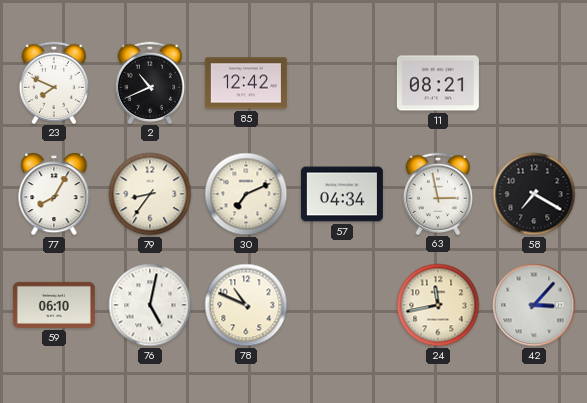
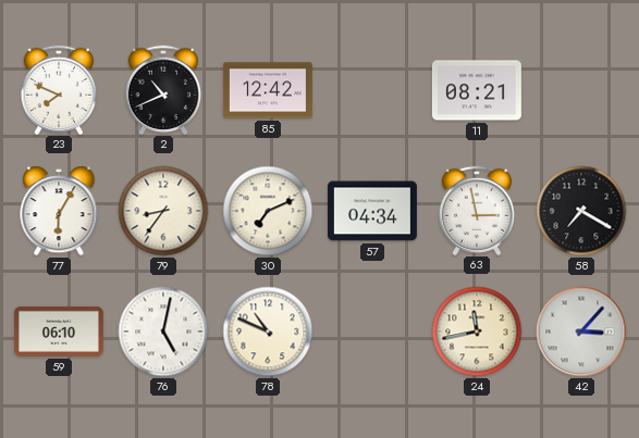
77: 8:05 -> 6:05 (59, 211)
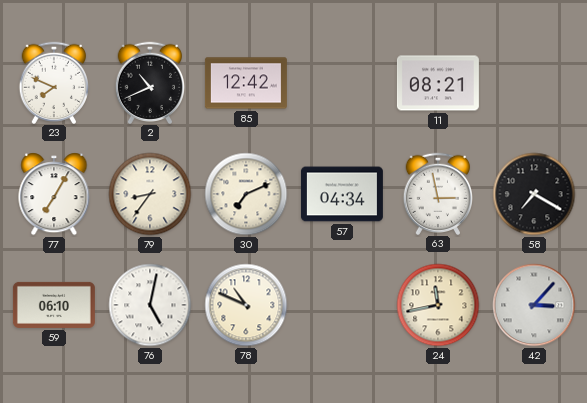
77: 6:05 -> 7:05 (54, 194)
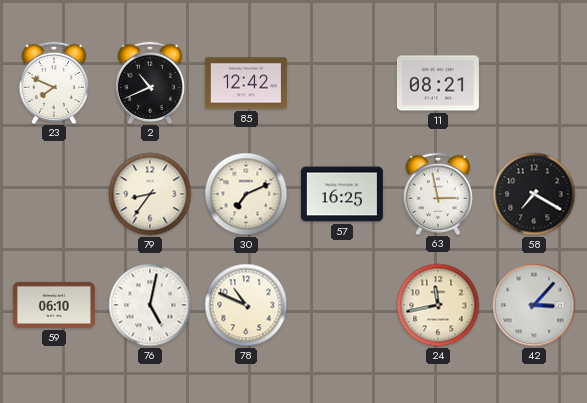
77: 7:05 -> none (54, 194)
57: 04:34 -> 16:25 (342, 194)
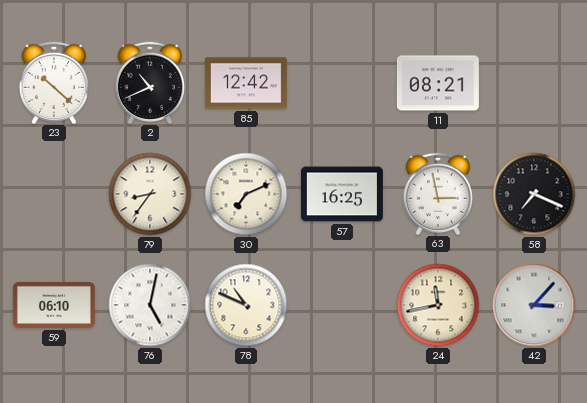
23: 7:49 -> 10:22 (53, 82)
58: 7:20 -> 7:19 (534, 194)
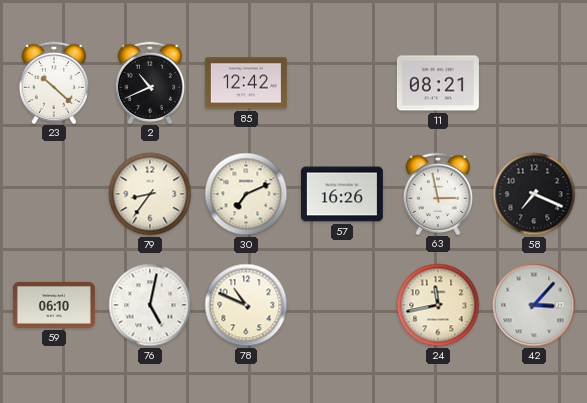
57: 16:25 -> 16:26 (342, 194)
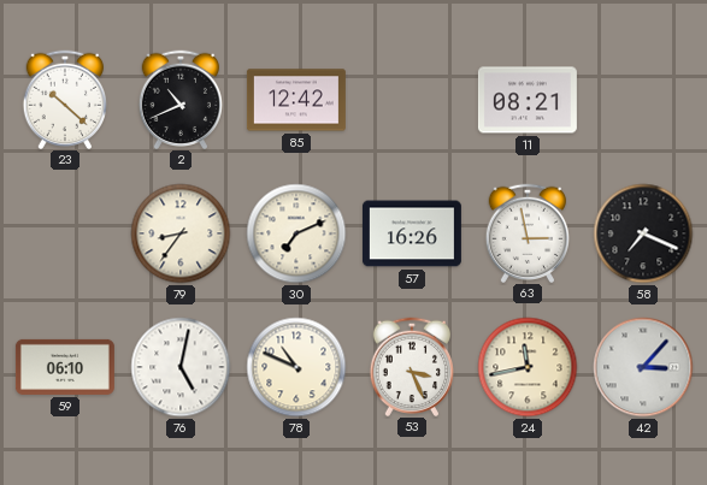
53: none -> 3:26 (411, 366)
